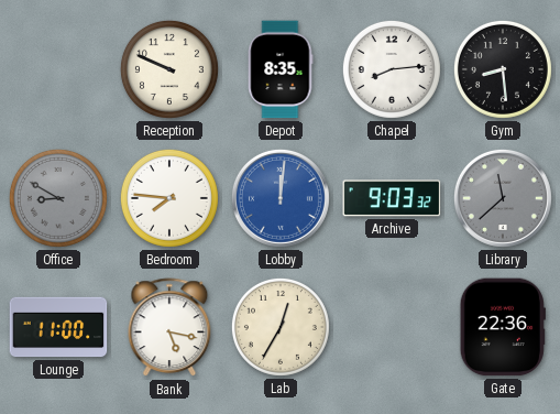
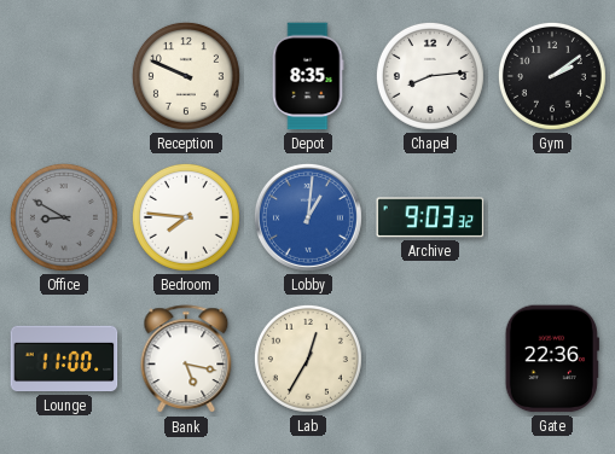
Gym: 8:29 -> 2:09 (552, 76)
Lobby: 12:01 -> 1:01 (308, 217)
Library: 11:38 -> none (503, 198)
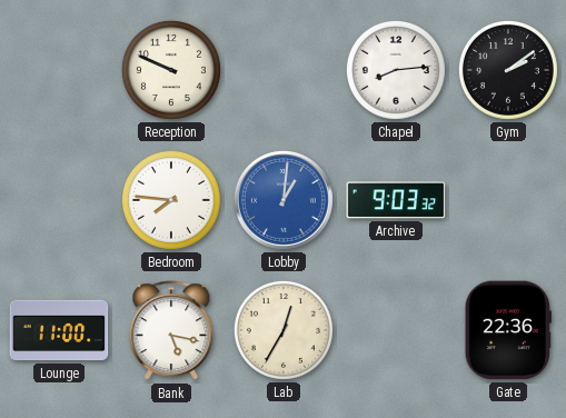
Depot: 8:35 -> none (308, 76)
Office: 8:50 -> none (64, 217)
